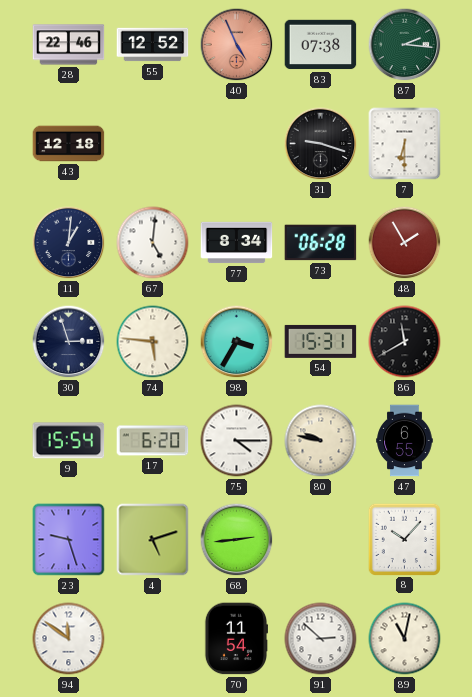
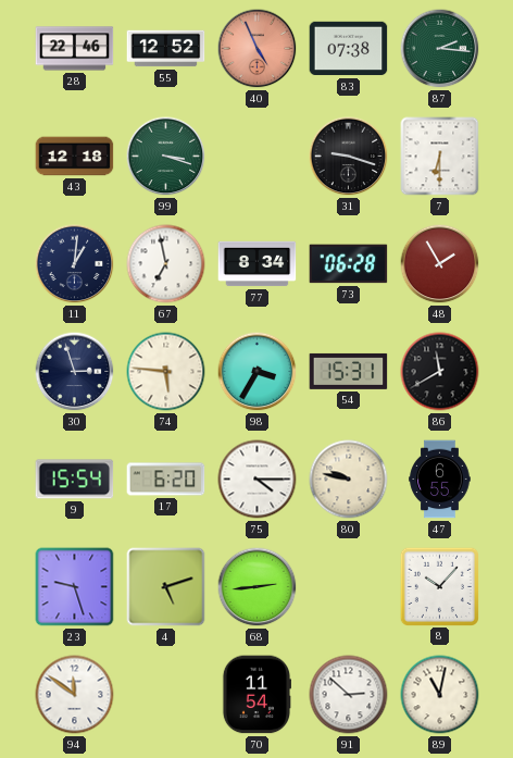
99: none -> 3:18 (166, 157)
67: 5:01 -> 6:58 (166, 264)
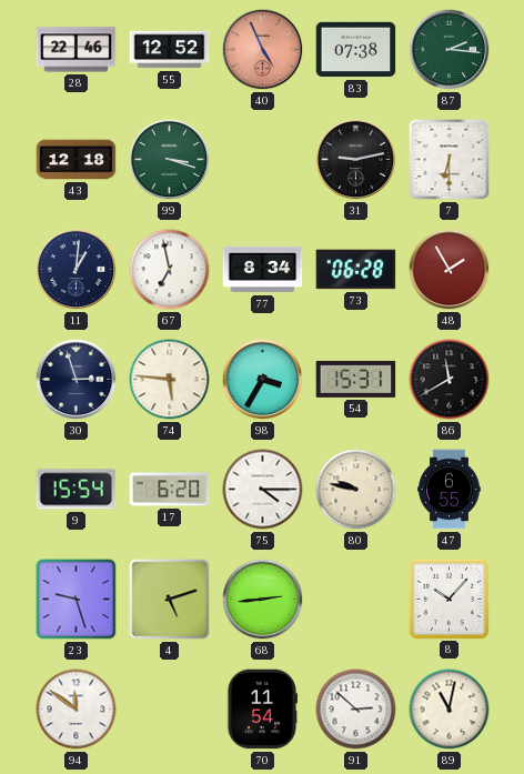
31: 9:18 -> 9:13 (356, 160)
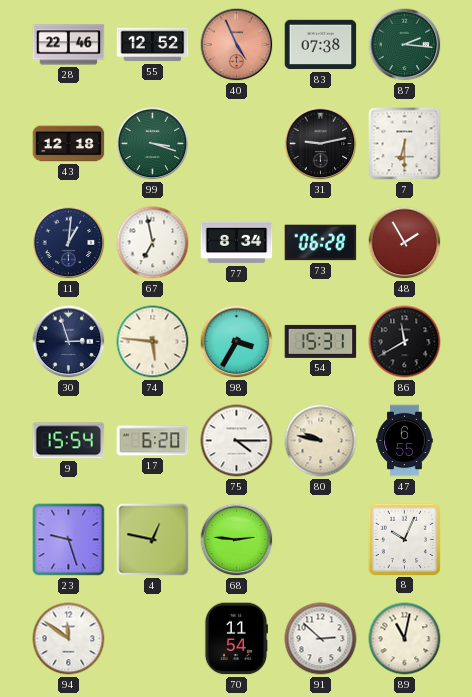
4: 5:12 -> 12:47 (153, 540)
68: 2:44 -> 2:46 (237, 540)
8: 10:07 -> 10:04 (404, 539)
